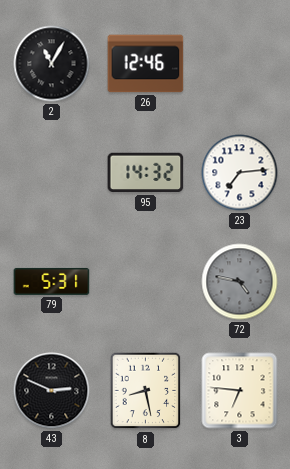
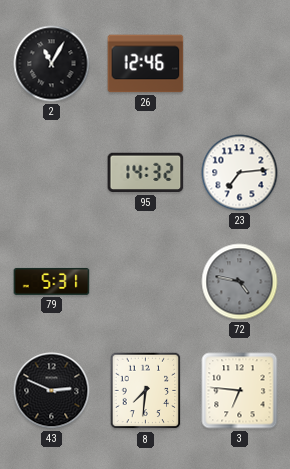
8: 8:28 -> 7:31 (146, 391)
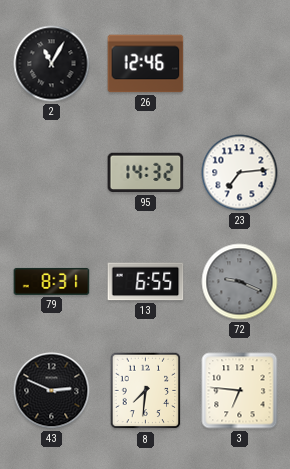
79: 5:31 -> 8:31 (52, 281)
13: none -> 6:55 (146, 282)
72: 4:47 -> 9:19 (240, 282)
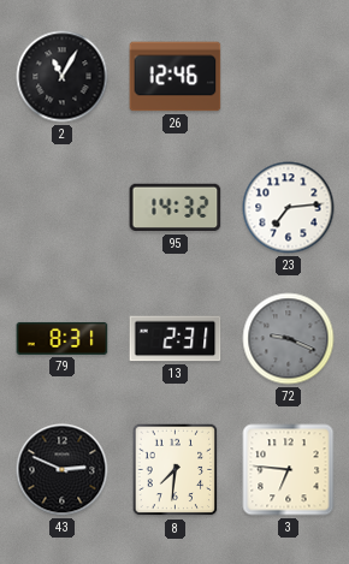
13: 6:55 -> 2:31 (176, 339)
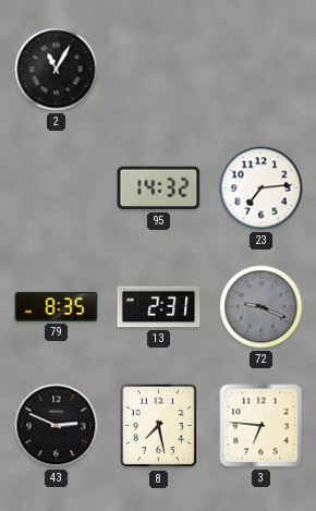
26: 12:46 -> none (176, 77)
79: 8:31 -> 8:35 (57, 306)
8: 7:31 -> 7:28 (159, 426)
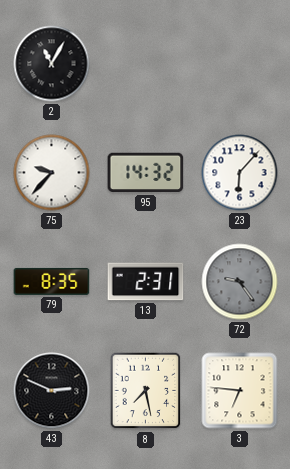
75: none -> 9:37 (52, 173)
23: 7:14 -> 6:07 (240, 173)
72: 9:19 -> 9:24 (240, 282)
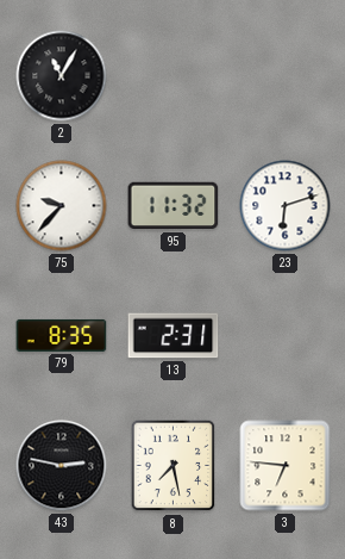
95: 14:32 -> 11:32 (174, 206)
23: 6:07 -> 6:12 (286, 206)
72: 9:24 -> none (240, 282)
43: 2:49 -> 2:47 (62, 466)
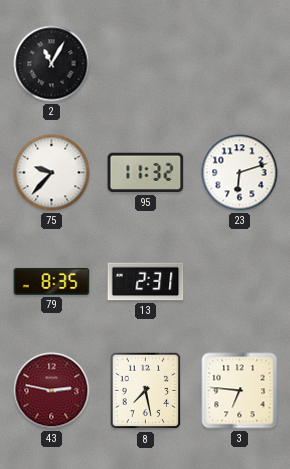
43 dial: black -> burgundy (52, 391)
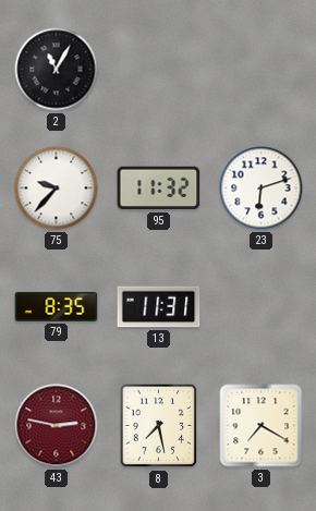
13: 2:31 -> 11:31 (159, 307)
3: 6:46 -> 7:20 (262, 426)
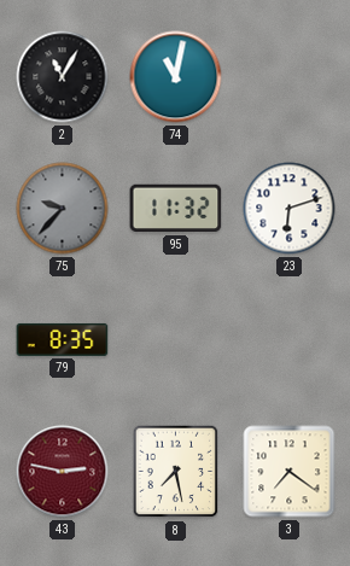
74: none -> 11:02 (176, 77)
75 dial: white -> grey (63, 209)
13: 11:31 -> none (159, 307)
3: 7:20 -> 7:21 (290, 472)
